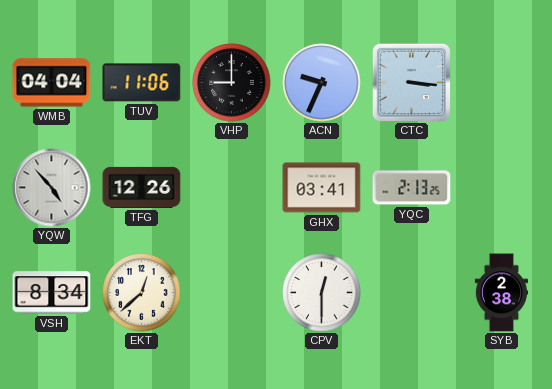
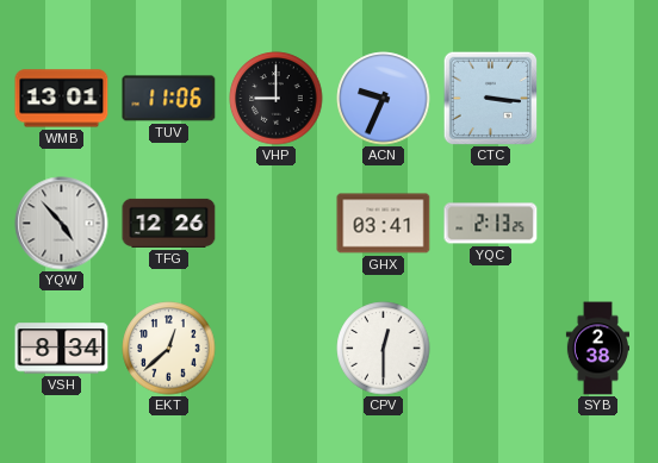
WMB: 04:04 -> 13:01 (62, 99)
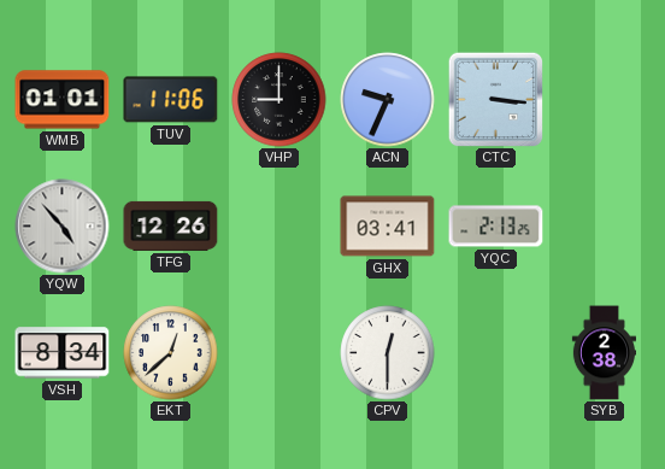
WMB: 13:01 -> 01:01 (63, 100)
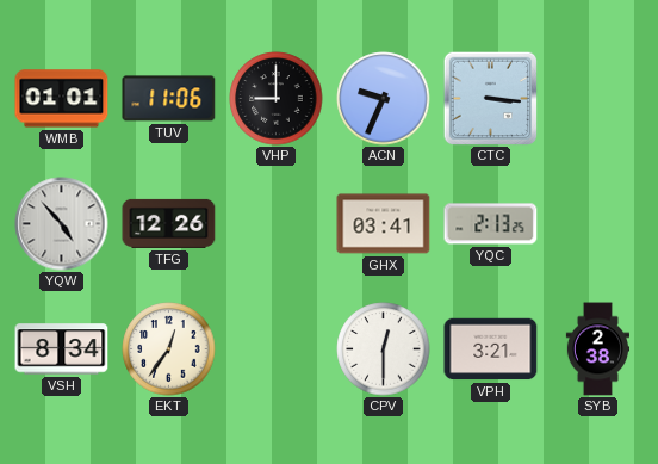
EKT: 12:38 -> 12:36 (169, 349)
VPH: none -> 3:21 (491, 349)
